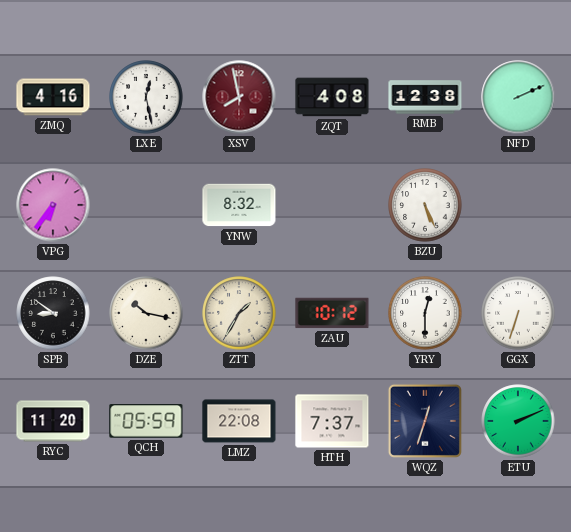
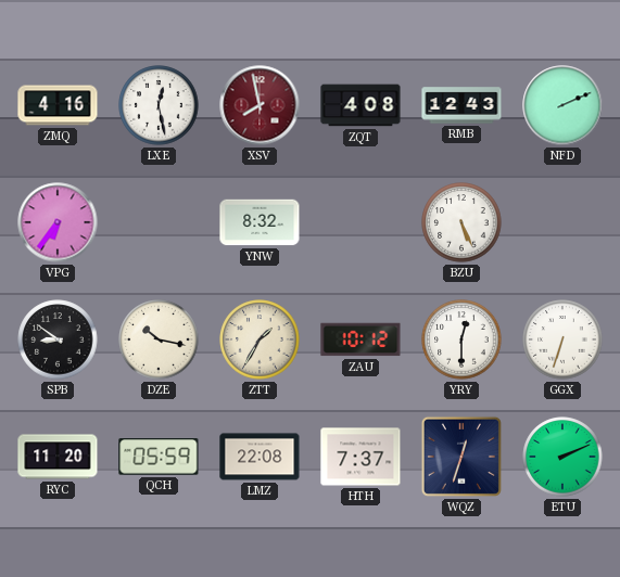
RMB: 12:38 -> 12:43 (461, 105)
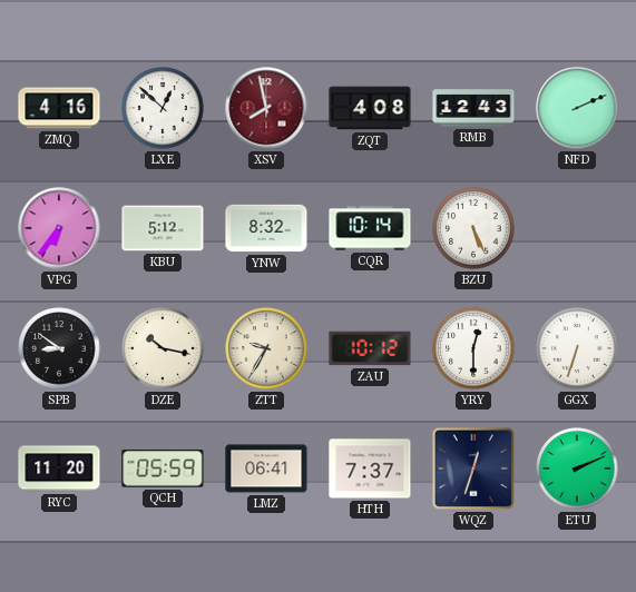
LXE: 12:28 -> 12:52 (163, 108)
KBU: none -> 5:12 (163, 228)
CQR: none -> 10:14 (370, 228)
ZTT: 1:35 -> 9:35 (266, 348)
LMZ: 22:08 -> 06:41 (266, 468)
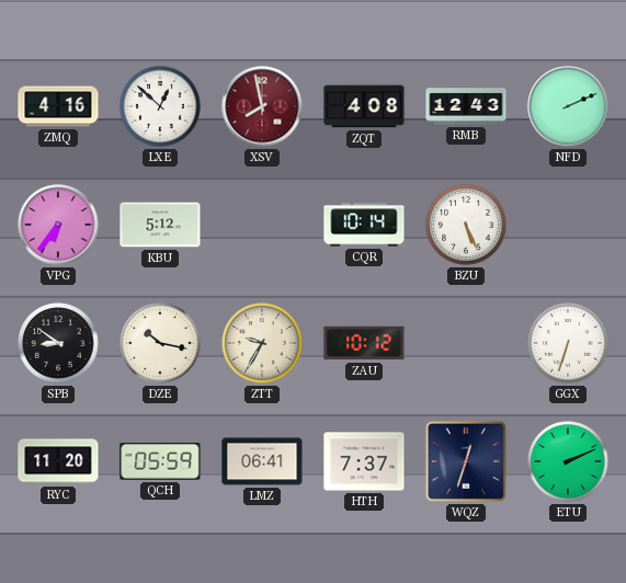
YNW: 8:32 -> none (266, 228)
YRY: 12:30 -> none (473, 348)
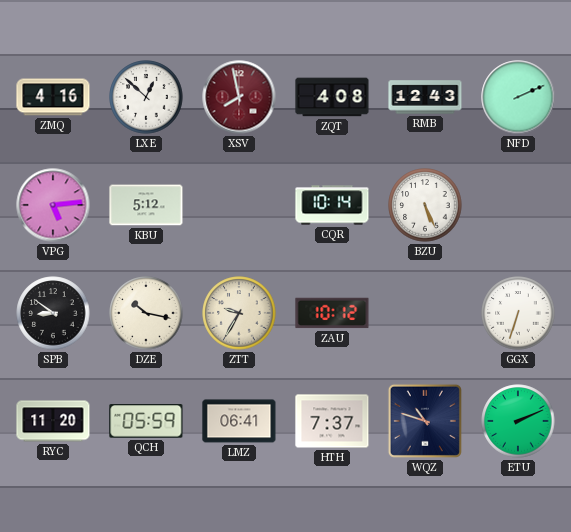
VPG: 6:36 -> 5:14 (53, 205)
WQZ: 12:33 -> 10:48 (425, 421)
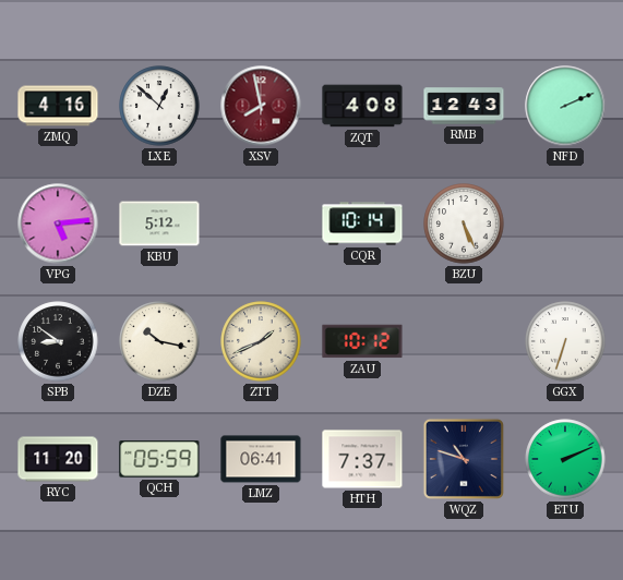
ZTT: 9:35 -> 1:41 (261, 341)
